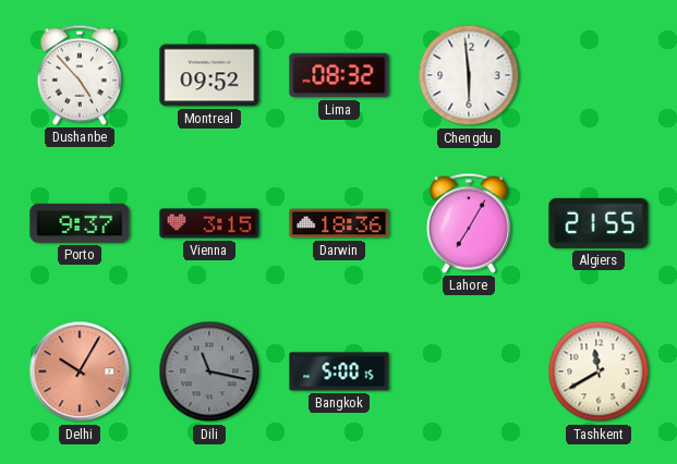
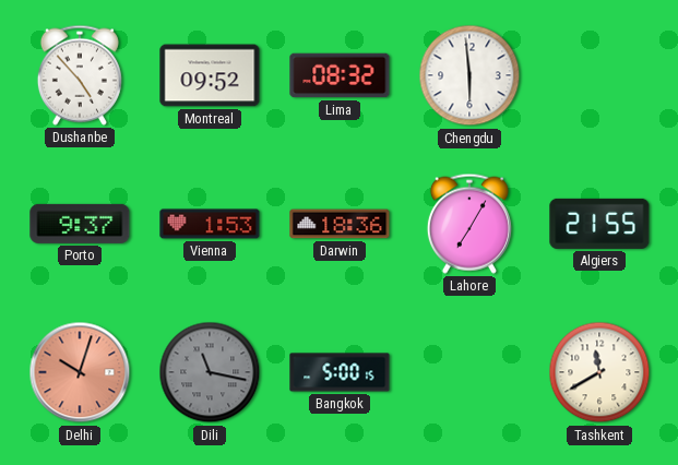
Vienna: 3:15 -> 1:53 (210, 224)
Delhi: 10:05 -> 10:03 (80, 372)
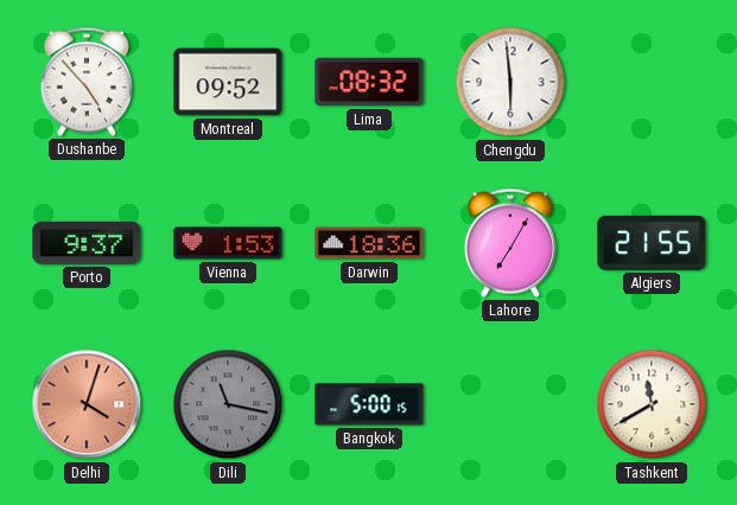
Delhi: 10:03 -> 4:03 (87, 404)
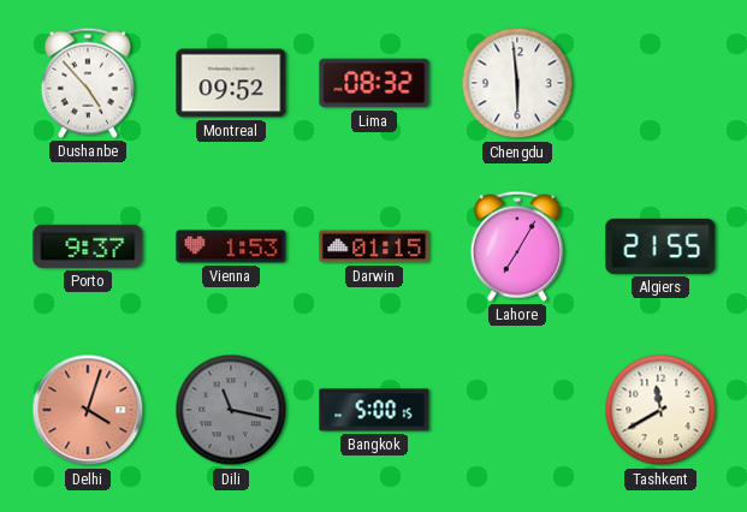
Darwin: 18:36 -> 01:15 (374, 246)
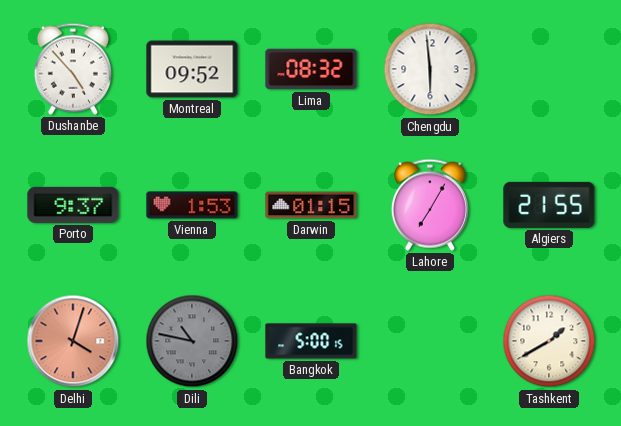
Dili: 11:17 -> 10:47 (192, 341)
Tashkent: 11:40 -> 1:40 (549, 341)
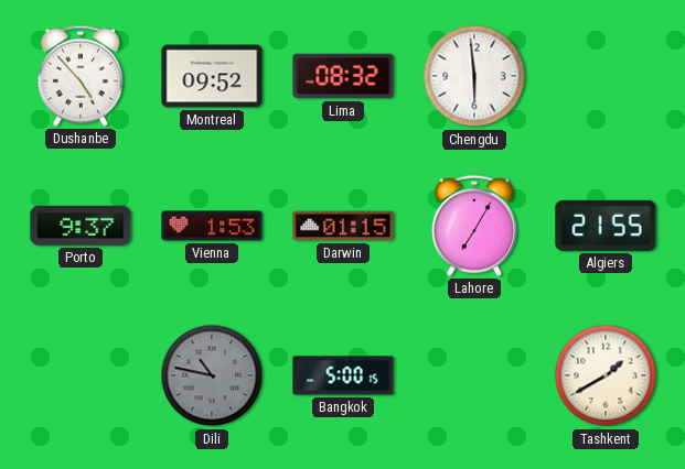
Delhi: 4:03 -> none (73, 341)
